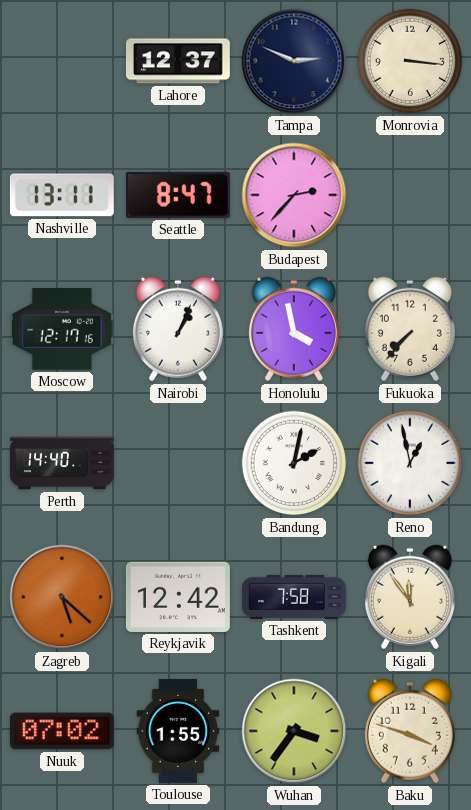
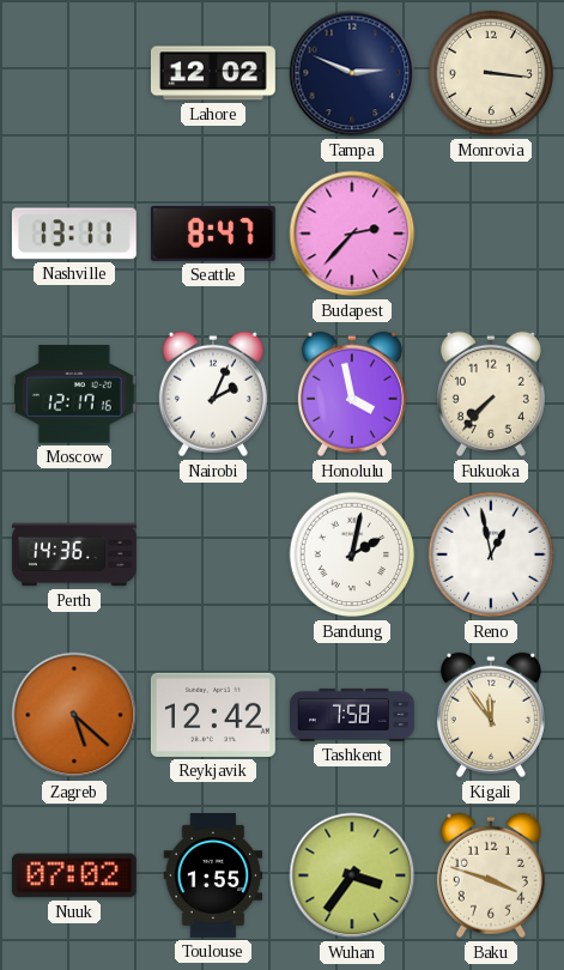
Lahore: 12:37 -> 12:02 (213, 73)
Nairobi: 1:04 -> 2:04 (213, 394)
Perth: 14:40 -> 14:36 (74, 554)
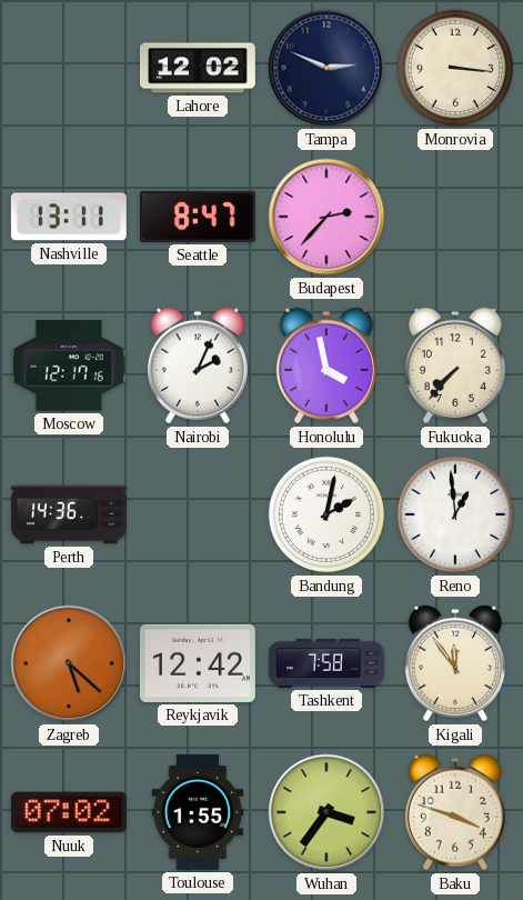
Reno: 12:58 -> 12:59 (455, 514)
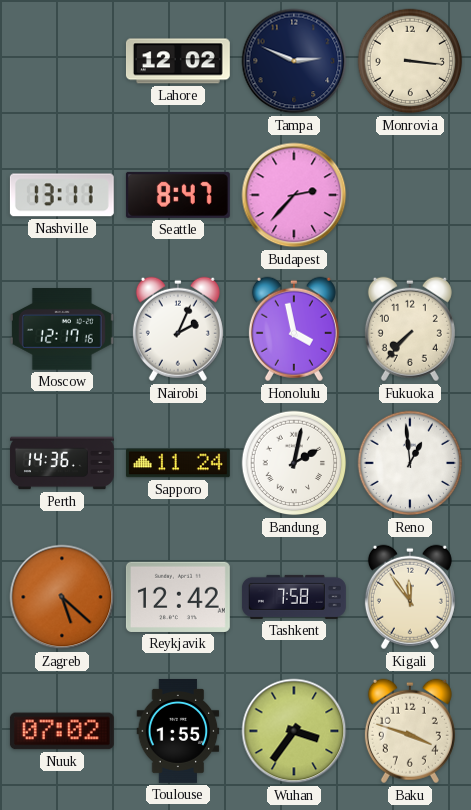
Sapporo: none -> 11:24 (178, 463)
